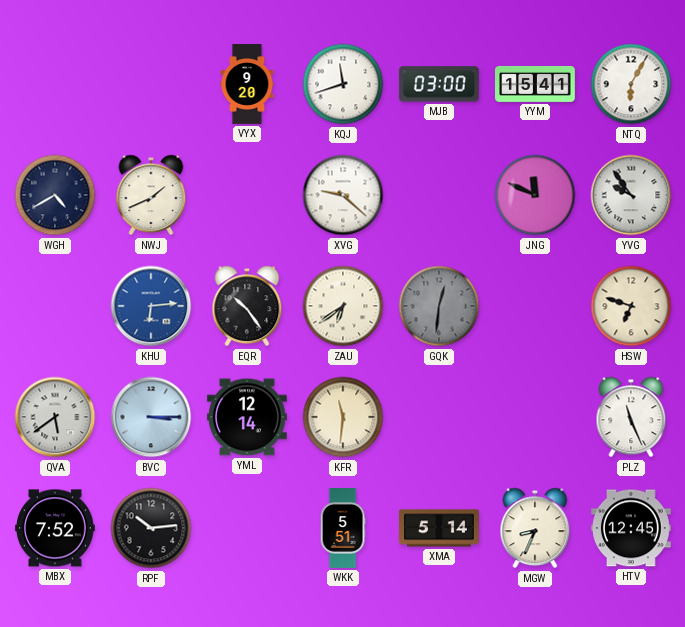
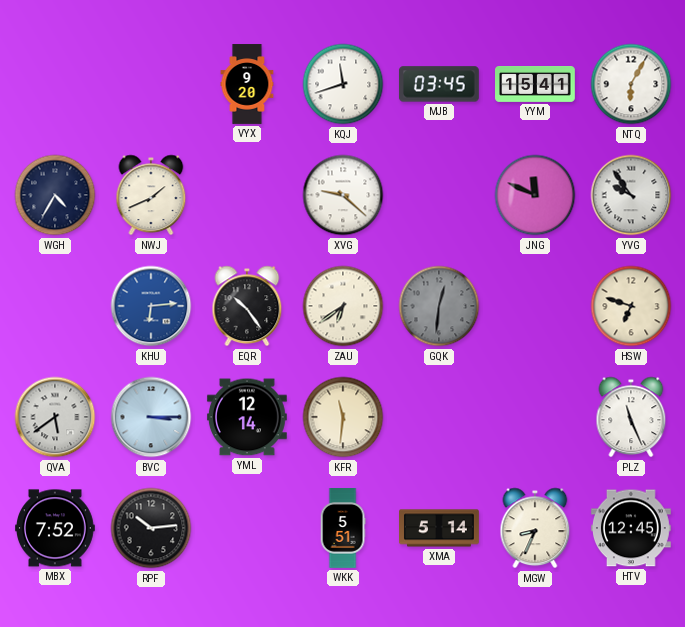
MJB: 03:00 -> 03:45 (439, 84)
WGH: 4:40 -> 4:35 (55, 195)
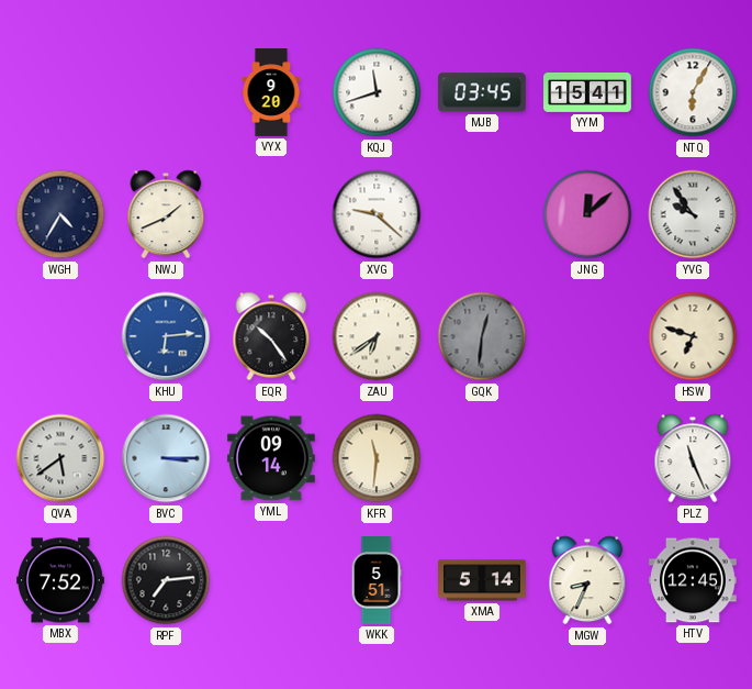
JNG: 11:49 -> 12:08 (587, 214)
YML: 12:14 -> 09:14 (271, 458)
RPF: 10:14 -> 7:14 (166, 580)
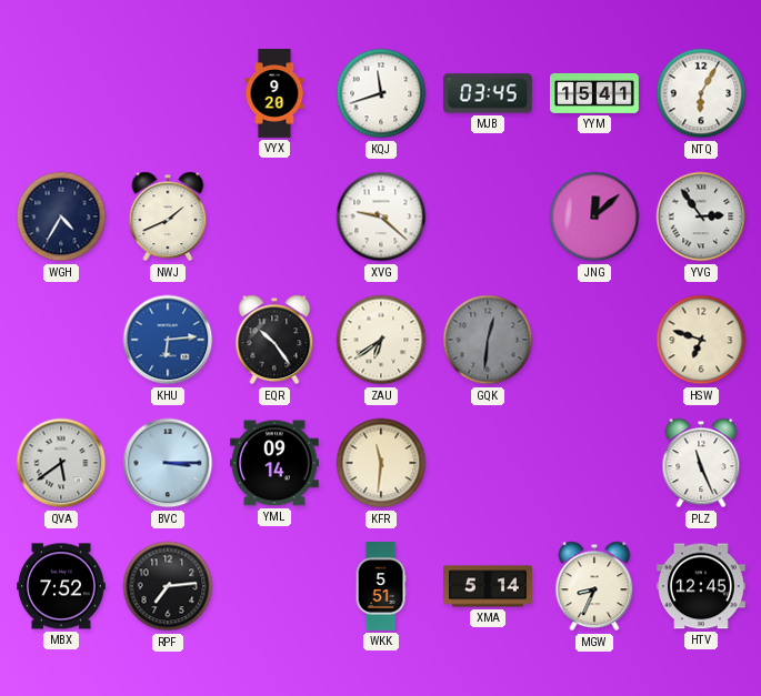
YVG: 9:54 -> 2:54 (701, 216)
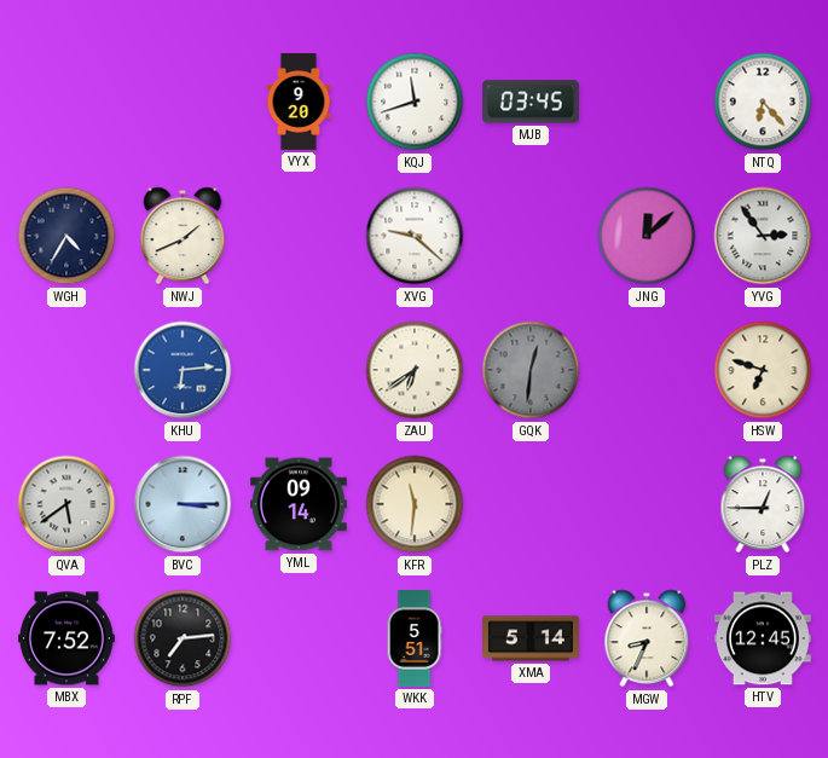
YYM: 15:41 -> none (595, 94)
NTQ: 6:05 -> 6:23 (763, 102)
EQR: 10:24 -> none (274, 340)
PLZ: 11:26 -> 12:45 (763, 504)
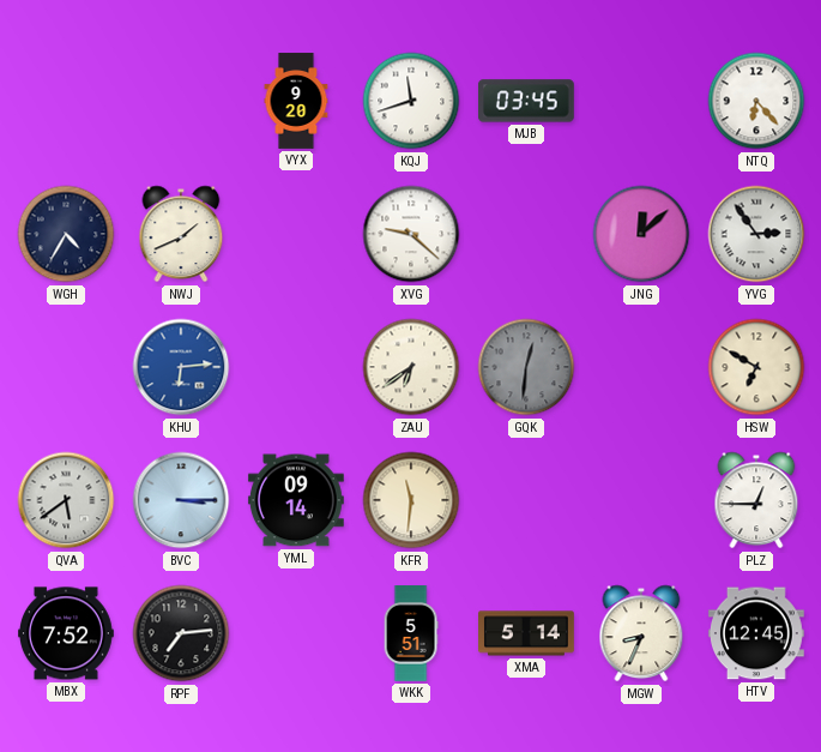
HSW: 6:48 -> 6:50 (756, 367)
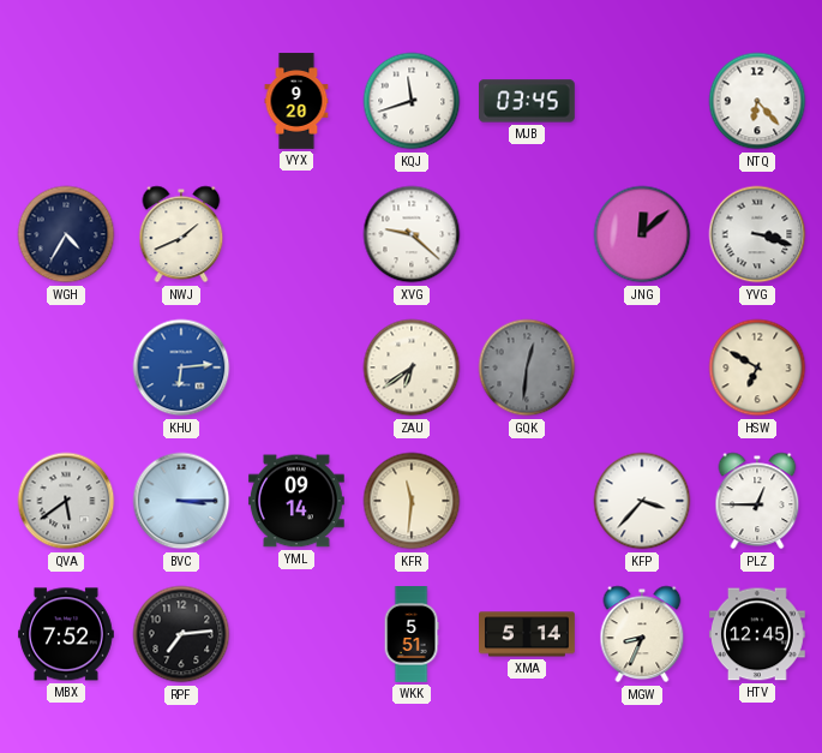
YVG: 2:54 -> 3:18 (757, 234)
KFP: none -> 3:37 (642, 501)
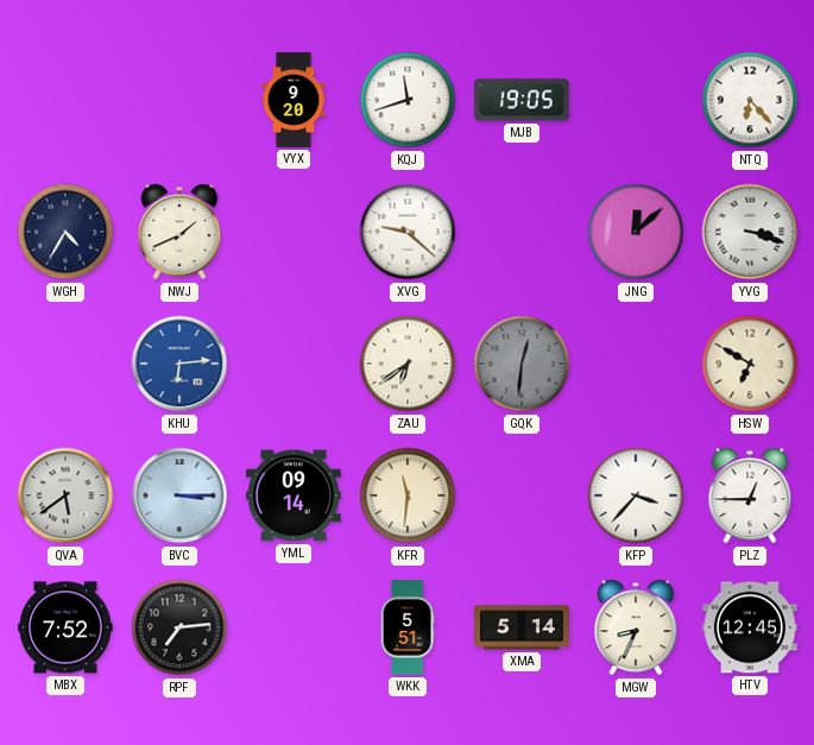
MJB: 03:45 -> 19:05 (522, 100)
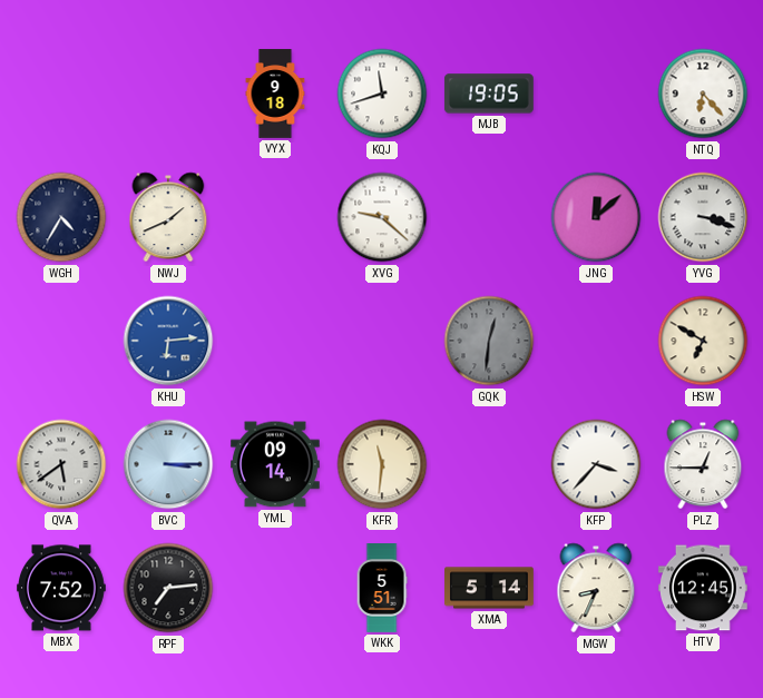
VYX: 9:20 -> 9:18 (275, 94)
ZAU: 6:39 -> none (408, 364)
